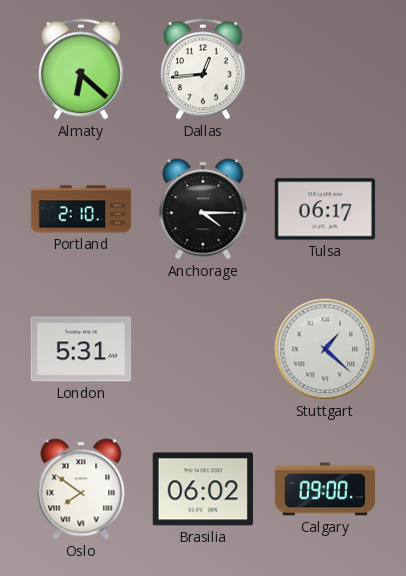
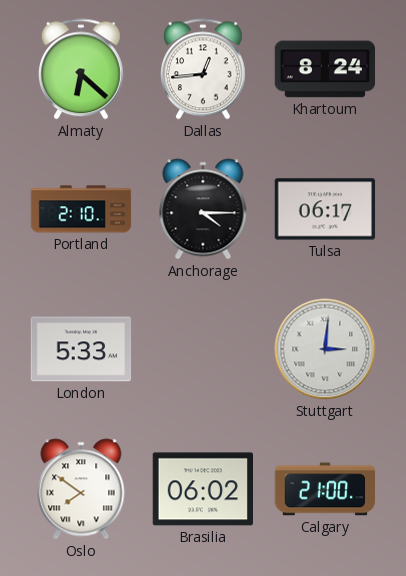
Khartoum: none -> 8:24 (325, 69)
London: 5:31 -> 5:33 (81, 349)
Stuttgart: 1:22 -> 3:01 (325, 349)
Calgary: 09:00 -> 21:00 (325, 489)
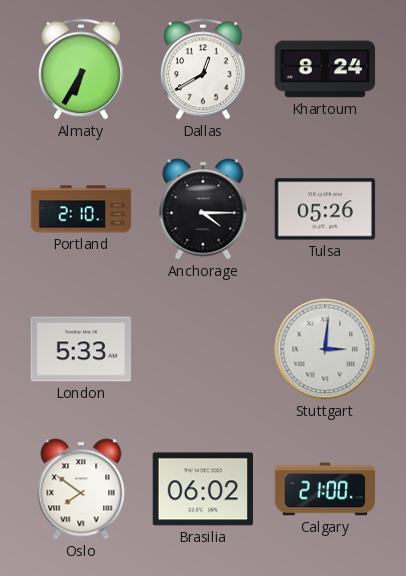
Almaty: 6:22 -> 6:35 (81, 69)
Dallas: 12:44 -> 12:40 (203, 69)
Tulsa: 06:17 -> 05:26 (325, 209)
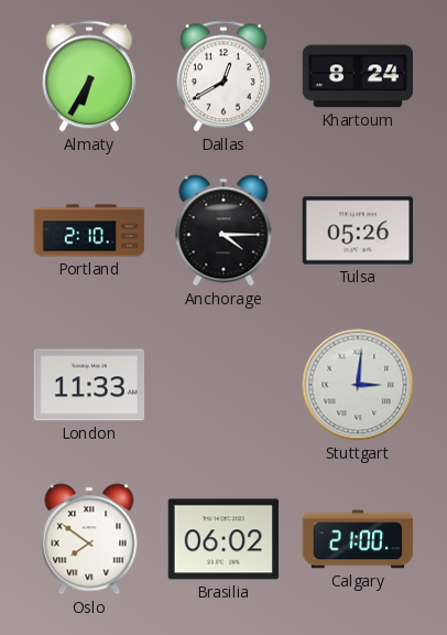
London: 5:33 -> 11:33 (89, 385)
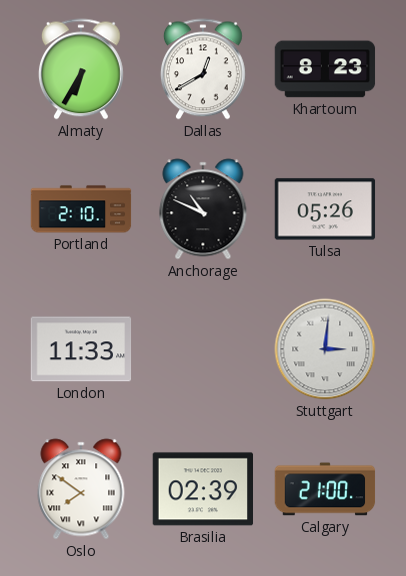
Khartoum: 8:24 -> 8:23 (325, 69)
Anchorage: 4:15 -> 10:49 (203, 209)
Brasilia: 06:02 -> 02:39 (203, 489)
